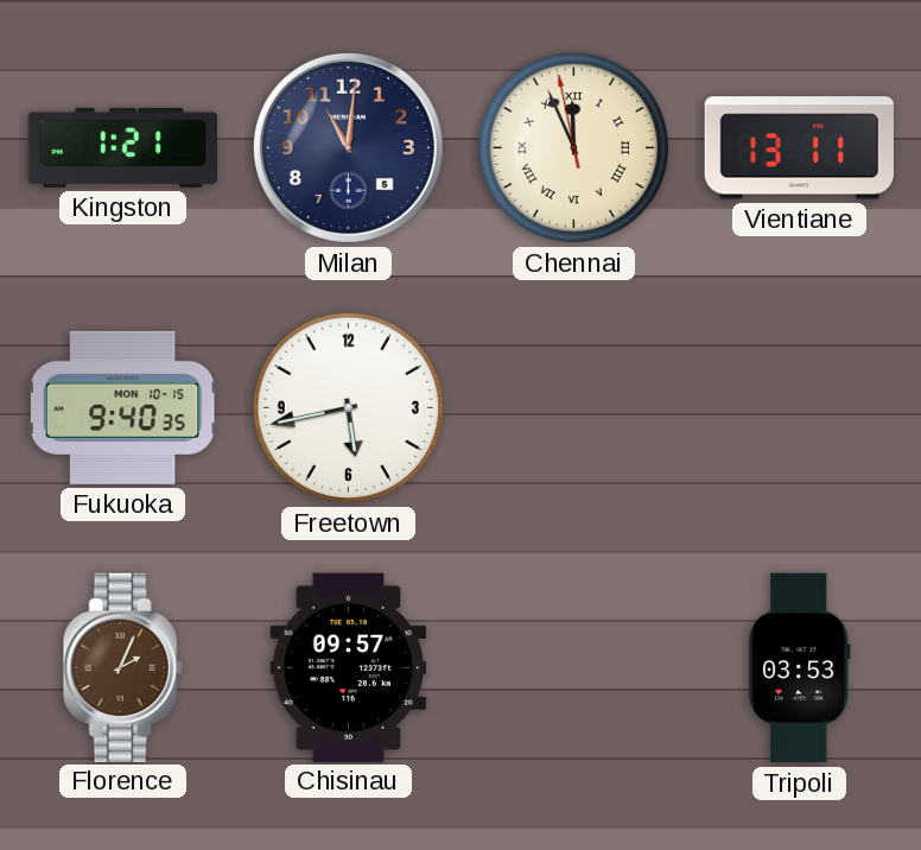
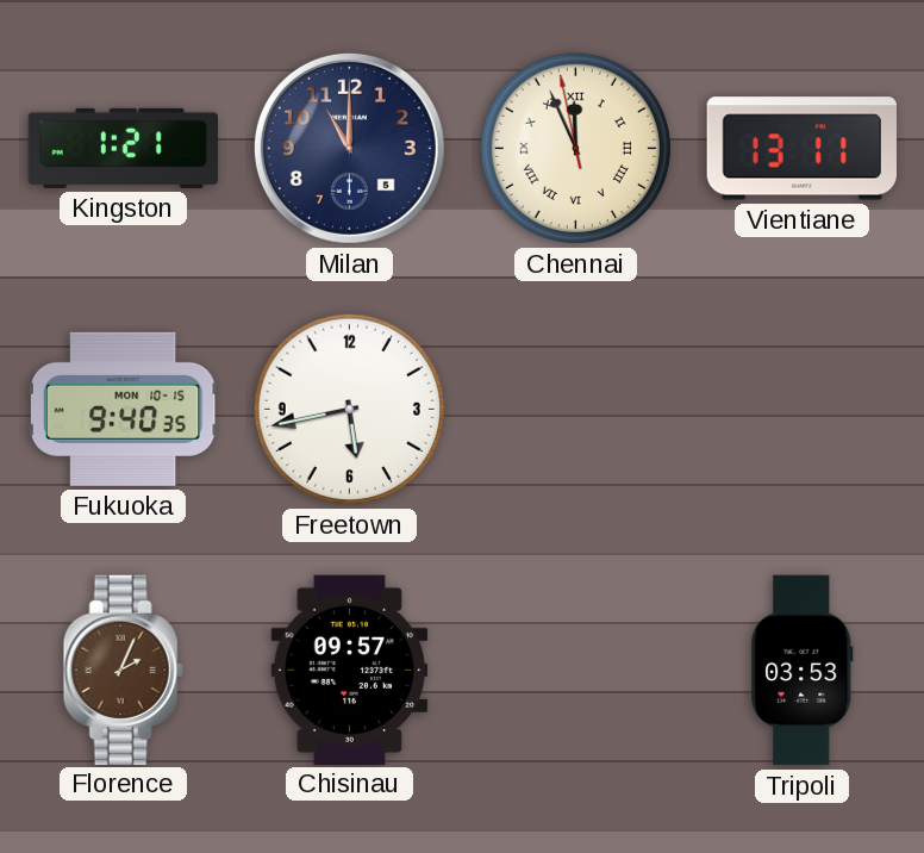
Milan: 11:01 -> 11:00 (349, 148)
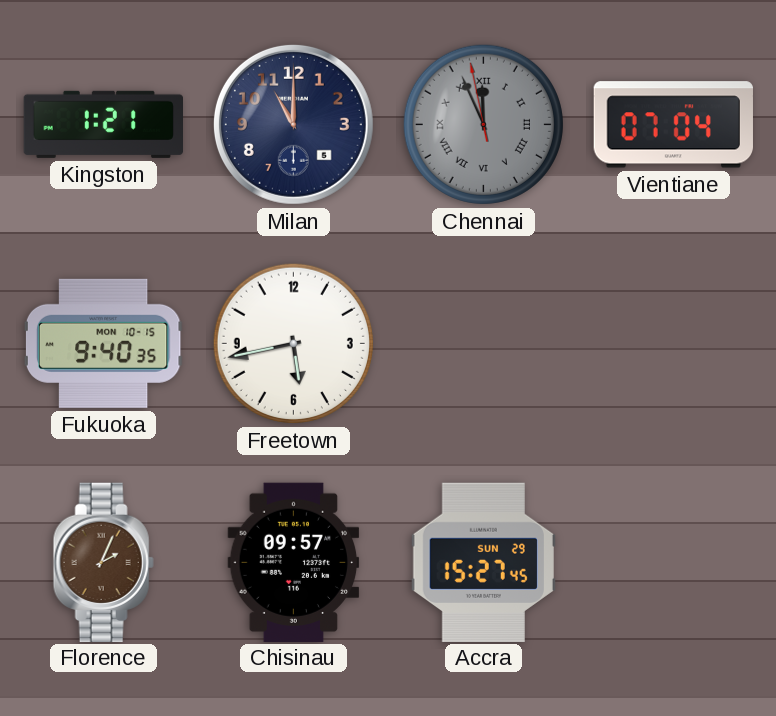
Chennai dial: cream -> grey (483, 124)
Vientiane: 13:11 -> 07:04 (673, 125)
Accra: none -> 15:27 (483, 562)
Tripoli: 03:53 -> none (803, 671)
